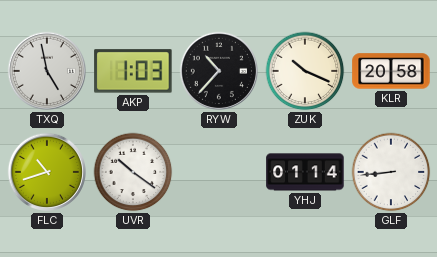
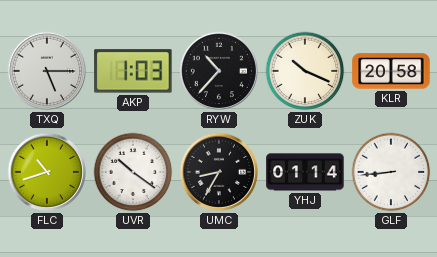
TXQ: 4:58 -> 5:15 (47, 71)
UMC: none -> 8:35 (219, 172)
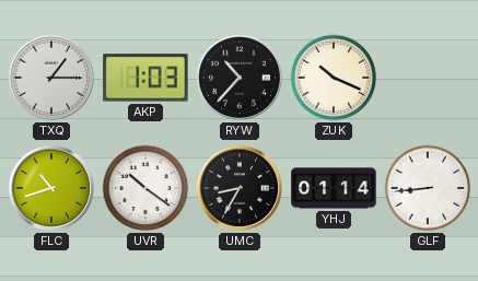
TXQ: 5:15 -> 1:15 (51, 78)
KLR: 20:58 -> none (391, 71)
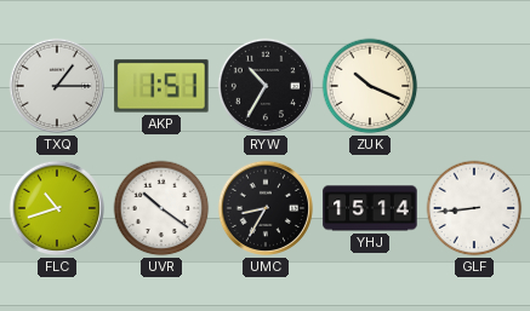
AKP: 1:03 -> 1:51 (161, 86)
RYW: 10:37 -> 10:35 (266, 86)
YHJ: 01:14 -> 15:14 (370, 208)
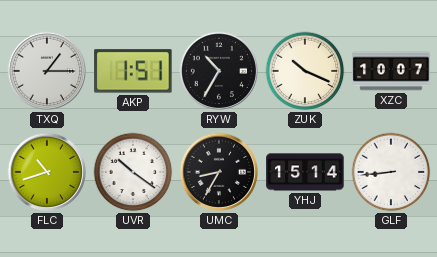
XZC: none -> 10:07 (391, 71)
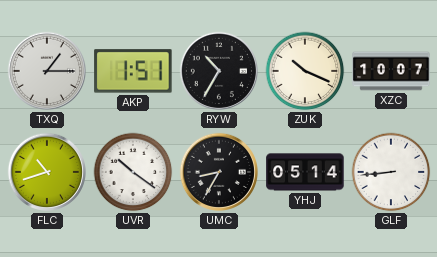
YHJ: 15:14 -> 05:14 (305, 172)
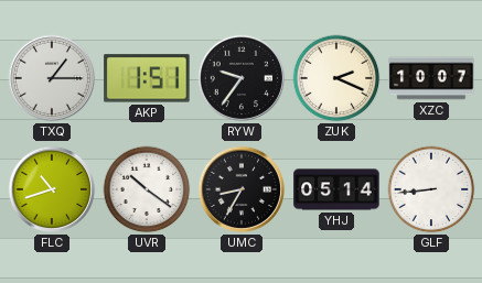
RYW: 10:35 -> 9:36 (242, 78)
ZUK: 10:19 -> 2:19 (336, 78)
